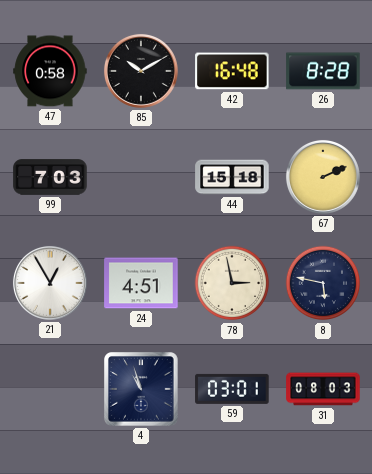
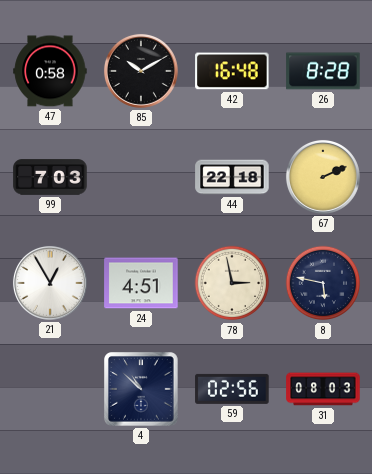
44: 15:18 -> 22:18 (232, 177)
4: 10:57 -> 10:52 (142, 390)
59: 03:01 -> 02:56 (232, 389)
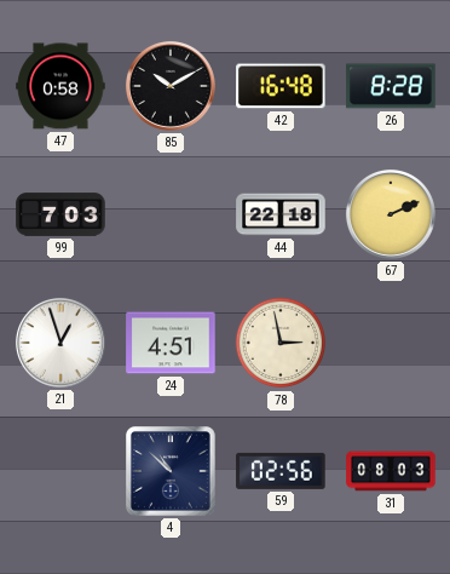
21: 12:55 -> 12:57 (60, 343)
8: 5:47 -> none (323, 283)
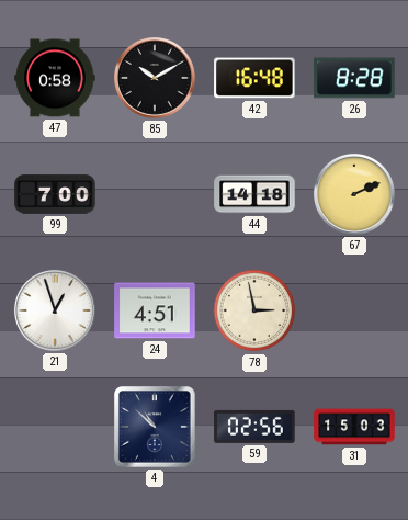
99: 7:03 -> 7:00 (55, 194)
44: 22:18 -> 14:18 (254, 194)
31: 08:03 -> 15:03 (354, 427)
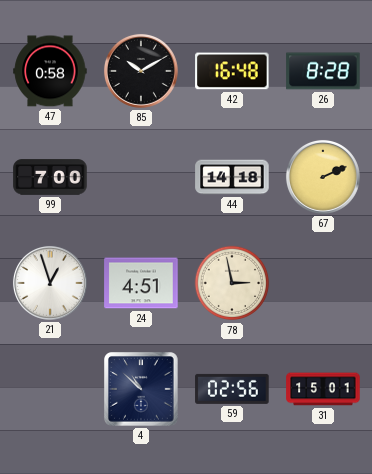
31: 15:03 -> 15:01 (323, 389)
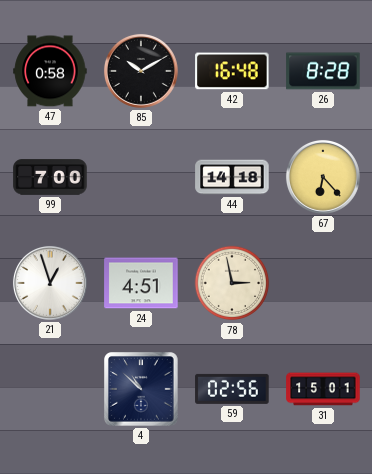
67: 2:11 -> 6:23 (323, 177)
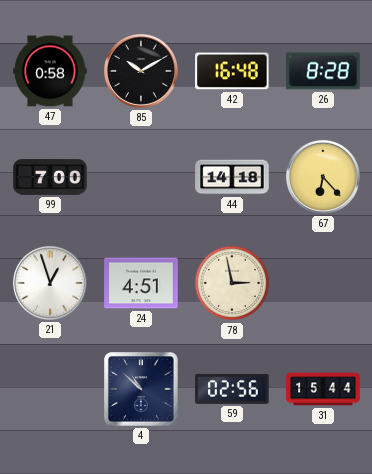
31: 15:01 -> 15:44 (323, 389)
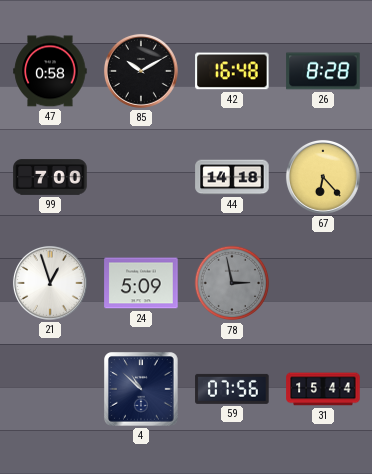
24: 4:51 -> 5:09 (141, 283)
78 dial: cream -> grey (232, 283)
59: 02:56 -> 07:56 (232, 389)
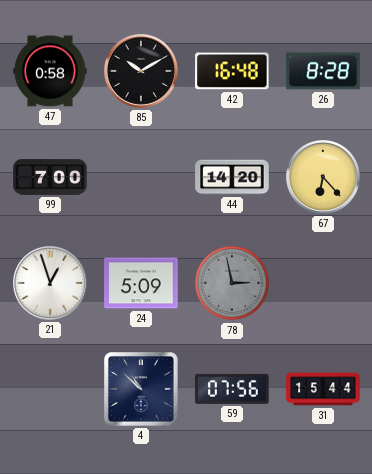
44: 14:18 -> 14:20 (232, 177)
